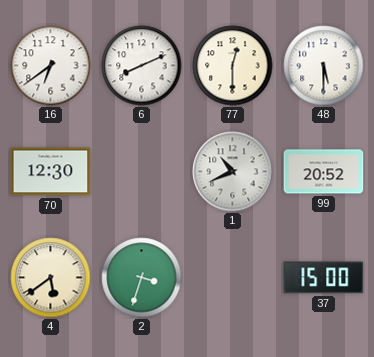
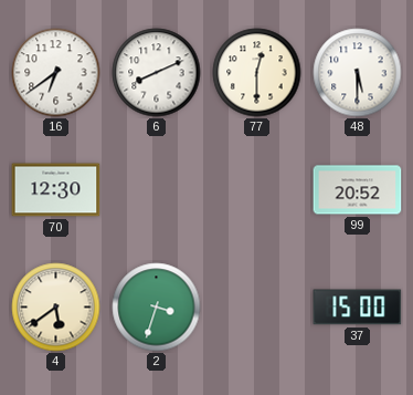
1: 10:41 -> none (233, 172)
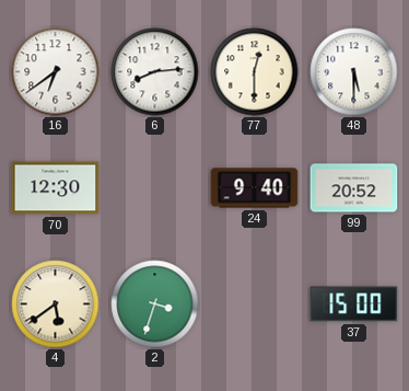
6: 8:11 -> 8:14 (155, 72)
24: none -> 9:40 (255, 188)
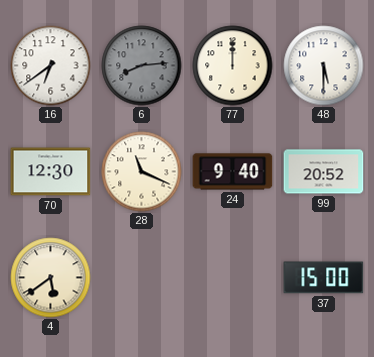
6 dial: white -> grey (142, 66)
77: 12:30 -> 12:00 (233, 66)
28: none -> 11:19 (142, 172)
2: 3:33 -> none (155, 304)
